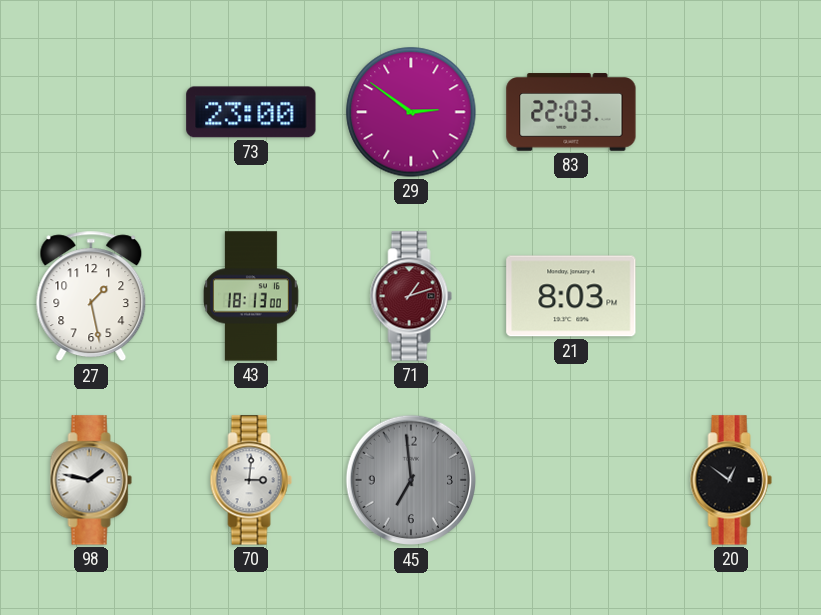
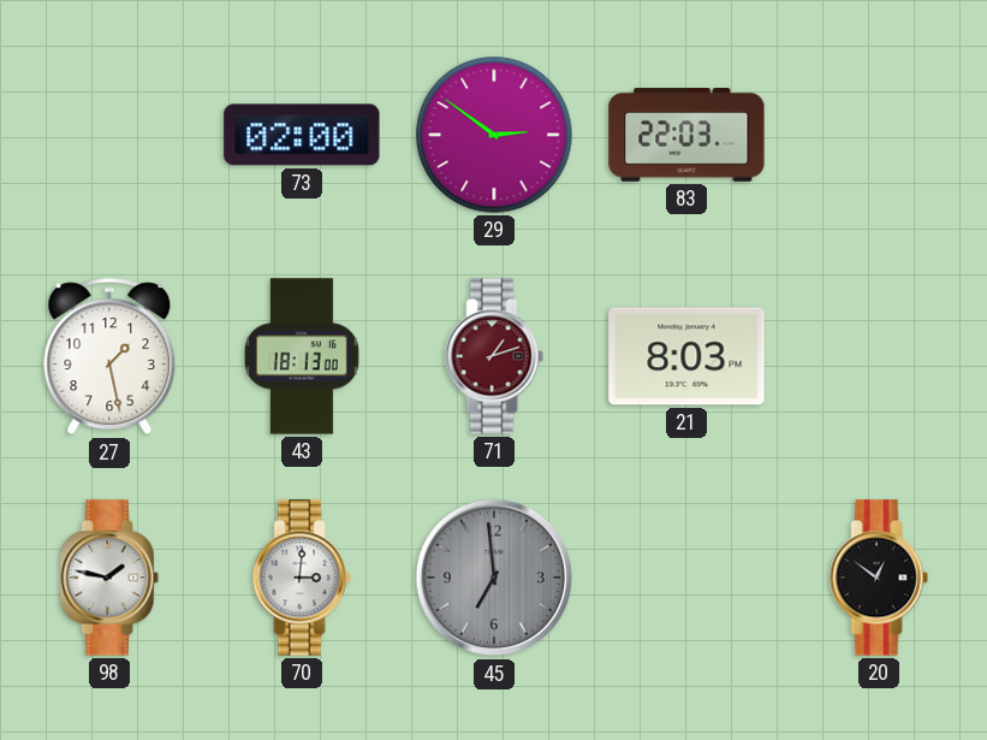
73: 23:00 -> 02:00 (302, 135)
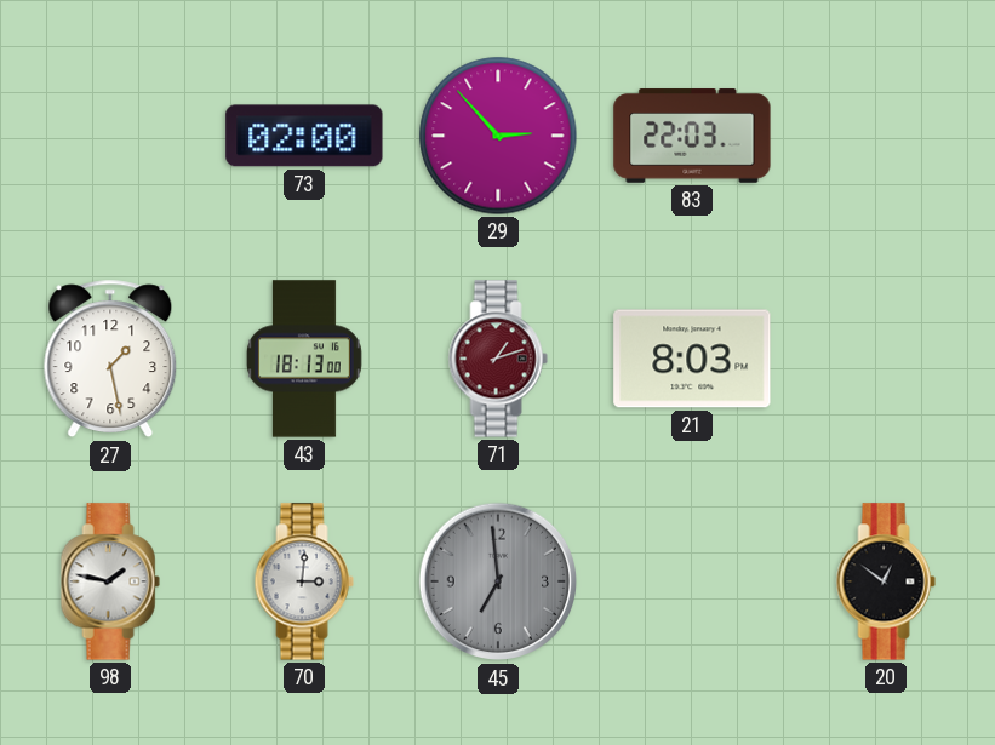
29: 2:51 -> 2:53 (498, 136)
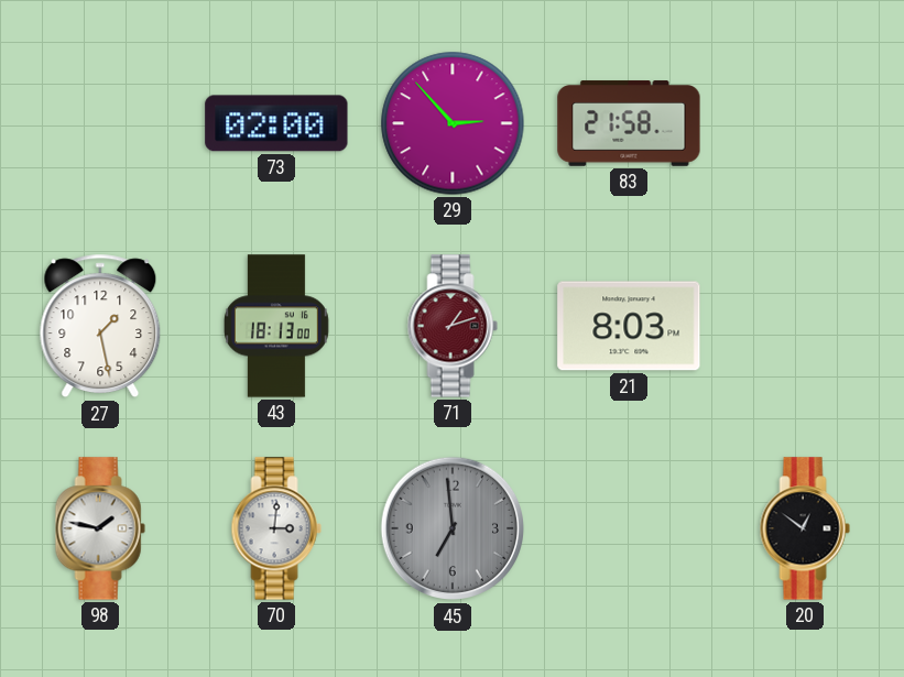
83: 22:03 -> 21:58 (629, 123)
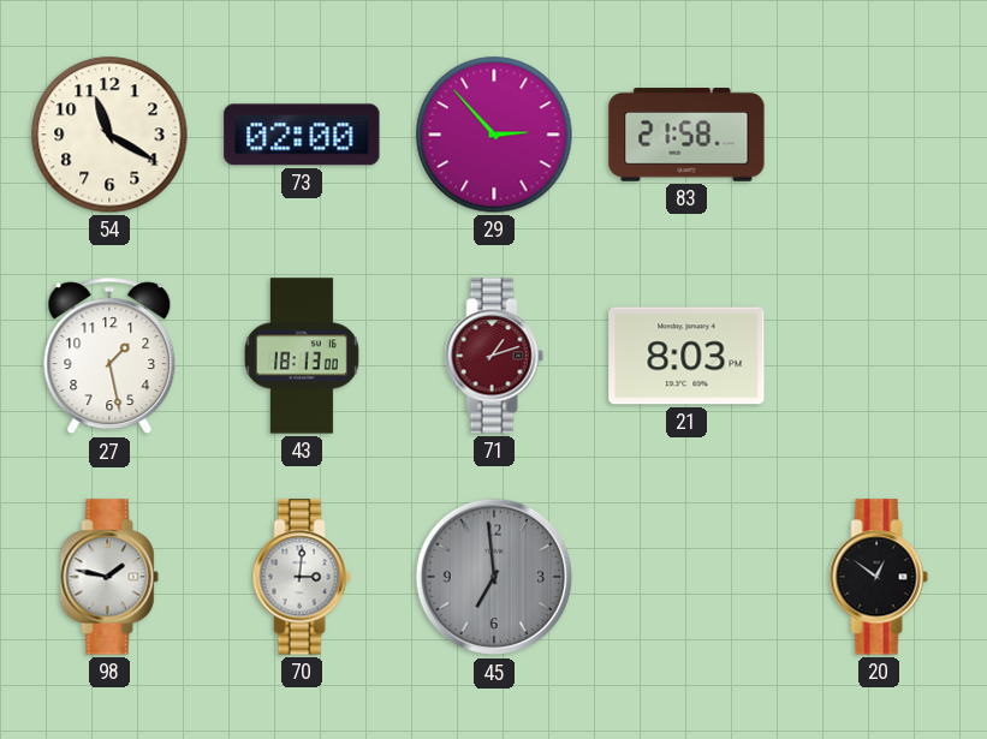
54: none -> 11:20 (109, 135)
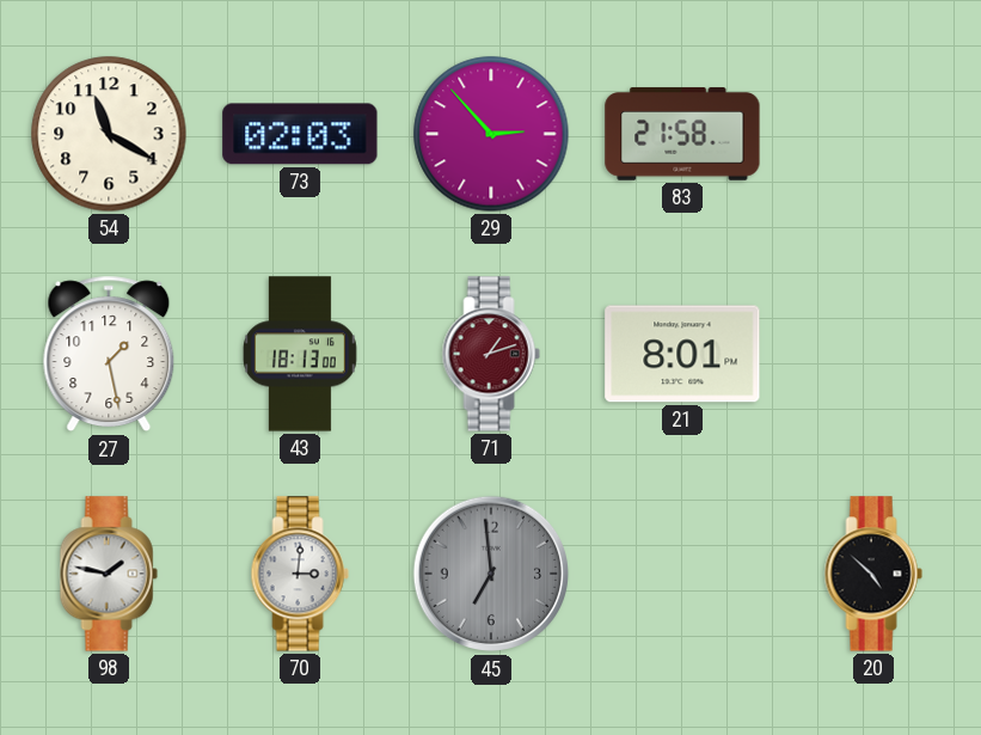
73: 02:00 -> 02:03 (300, 134)
21: 8:03 -> 8:01 (682, 354)
20: 12:51 -> 4:52 (873, 574)
